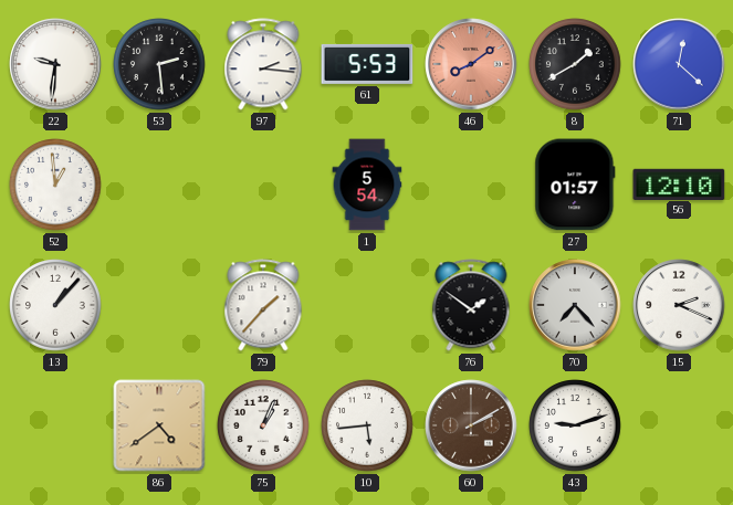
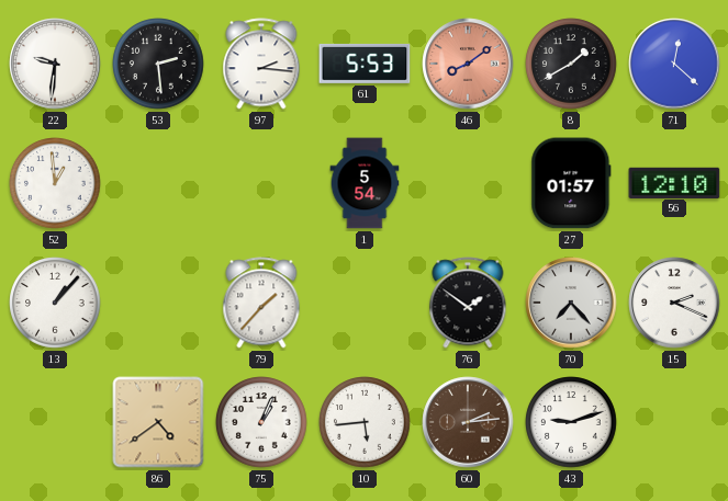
60: 2:10 -> 2:14 (468, 422)
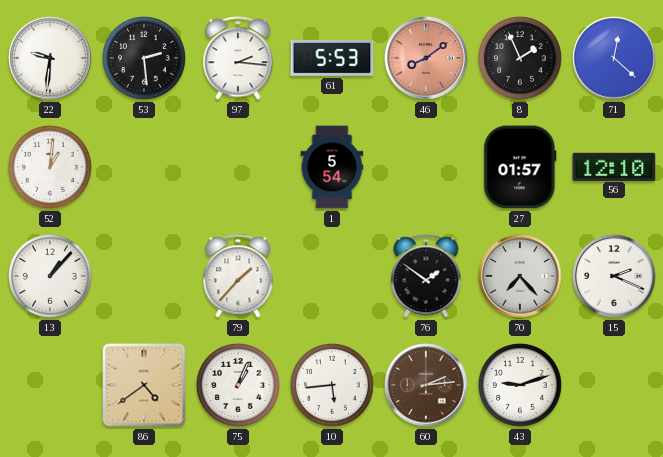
8: 1:40 -> 1:56 (520, 58)
52: 12:59 -> 1:01 (50, 167)
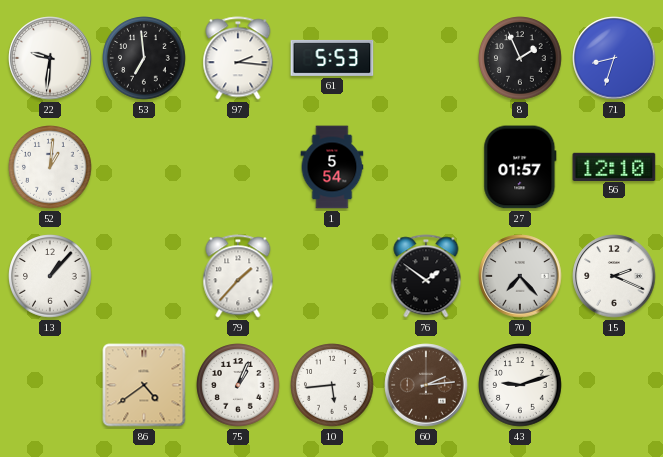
53: 2:29 -> 6:59 (144, 58)
46: 8:09 -> none (426, 58)
71: 12:22 -> 8:33 (614, 58)
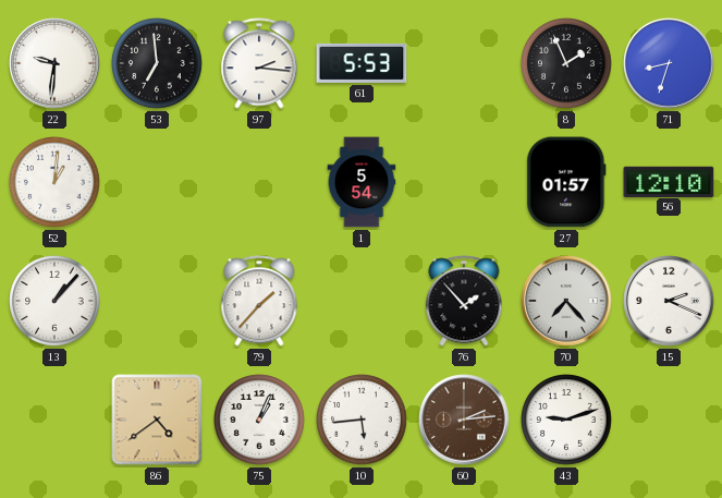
76: 1:51 -> 1:53 (464, 301)
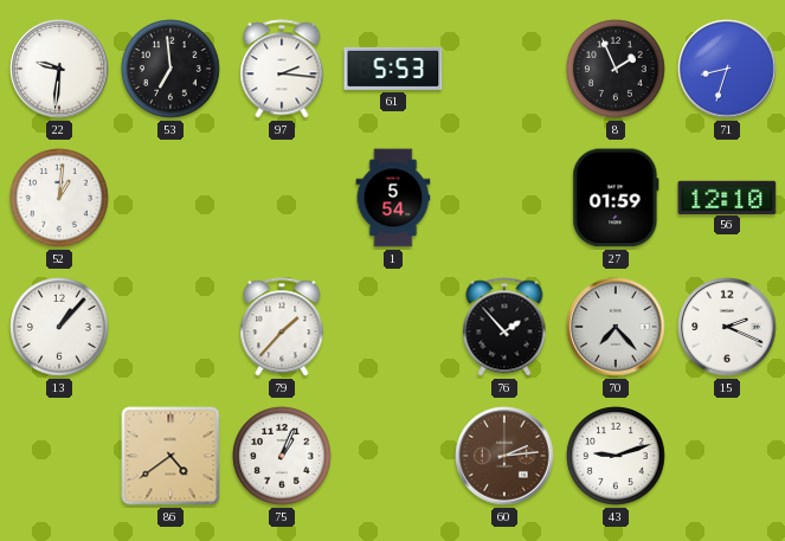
27: 01:57 -> 01:59 (616, 198)
10: 5:44 -> none (362, 420)
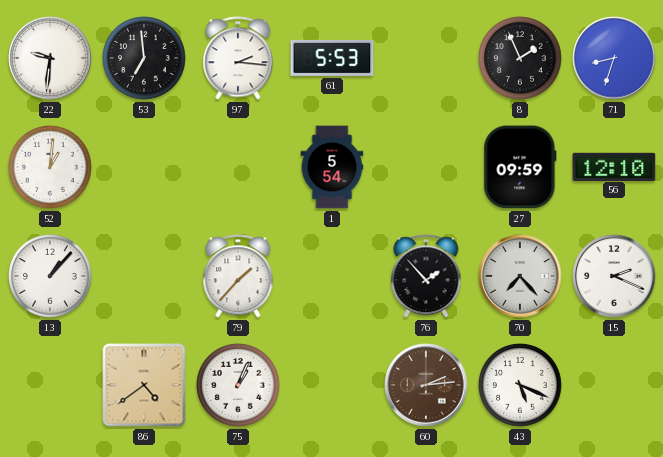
27: 01:59 -> 09:59 (520, 167)
43: 9:12 -> 5:19 (520, 385)
